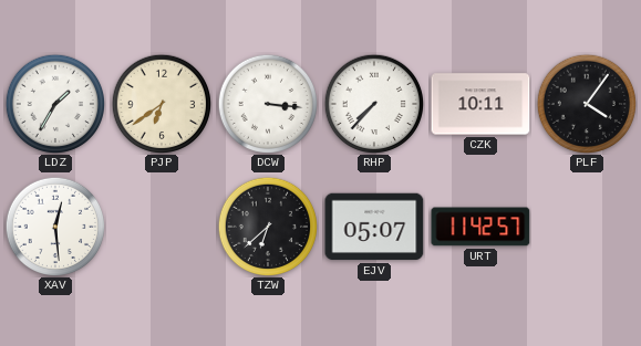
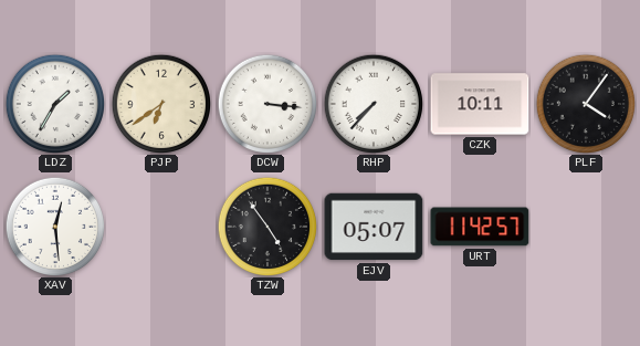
TZW: 6:38 -> 4:54 (266, 226)
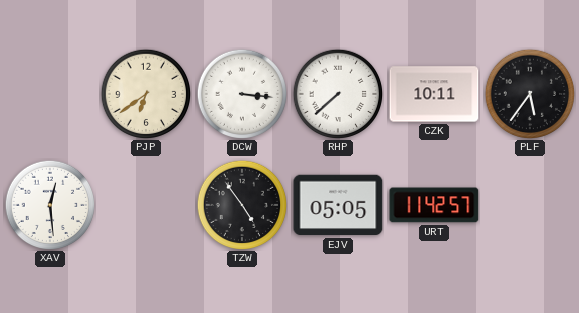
LDZ: 1:35 -> none (54, 103)
RHP: 7:37 -> 7:38 (337, 93)
PLF: 4:06 -> 5:36 (529, 93)
EJV: 05:07 -> 05:05 (338, 205)
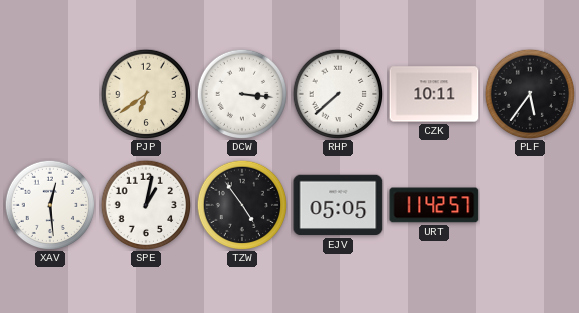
SPE: none -> 1:02 (145, 204)
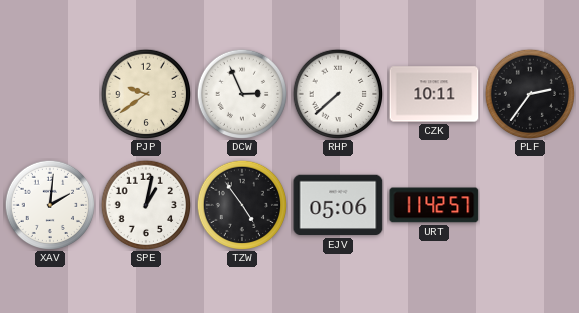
PJP: 6:39 -> 9:39 (145, 93)
DCW: 3:16 -> 2:56 (241, 93)
PLF: 5:36 -> 2:36 (529, 93)
XAV: 12:29 -> 2:01 (49, 204)
EJV: 05:05 -> 05:06 (338, 205)
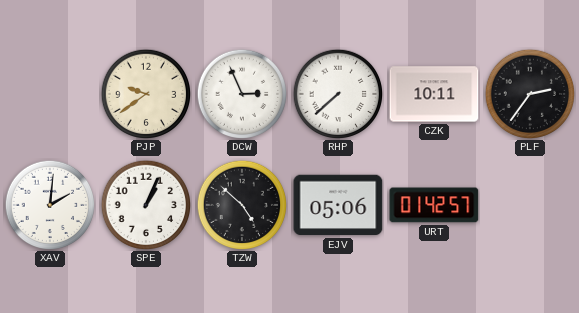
SPE: 1:02 -> 1:04 (145, 204)
TZW: 4:54 -> 4:52 (241, 204)
URT: 11:42 -> 01:42 (434, 205)
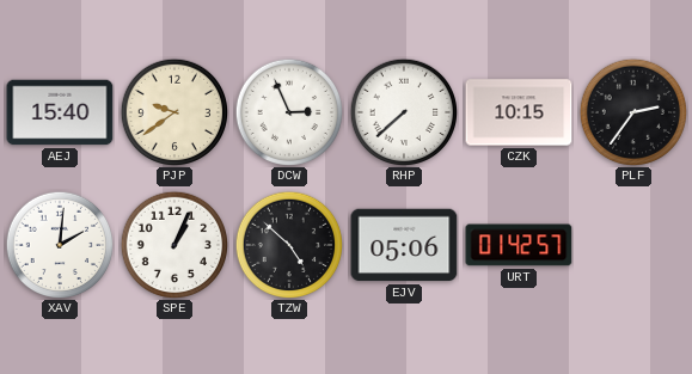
AEJ: none -> 15:40 (60, 112)
CZK: 10:11 -> 10:15 (519, 112)
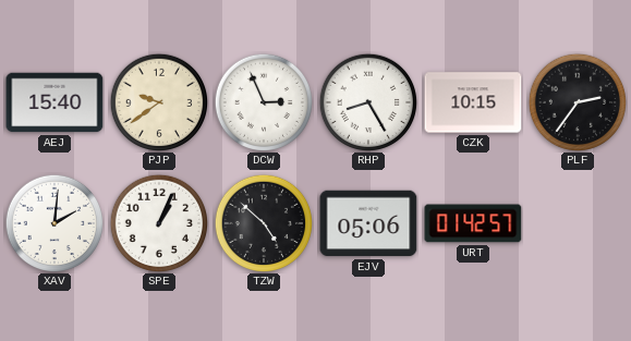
RHP: 7:38 -> 8:25 (367, 101)
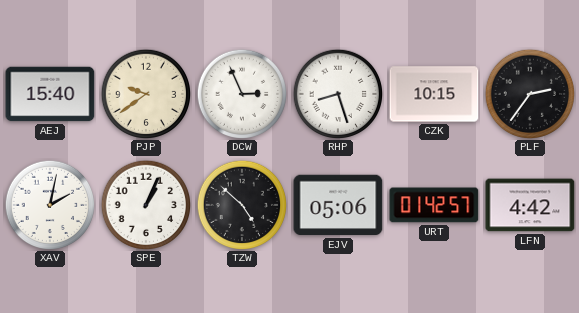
RHP: 8:25 -> 8:27 (337, 93)
XAV: 2:01 -> 2:02 (49, 204)
LFN: none -> 4:42 (530, 205)
